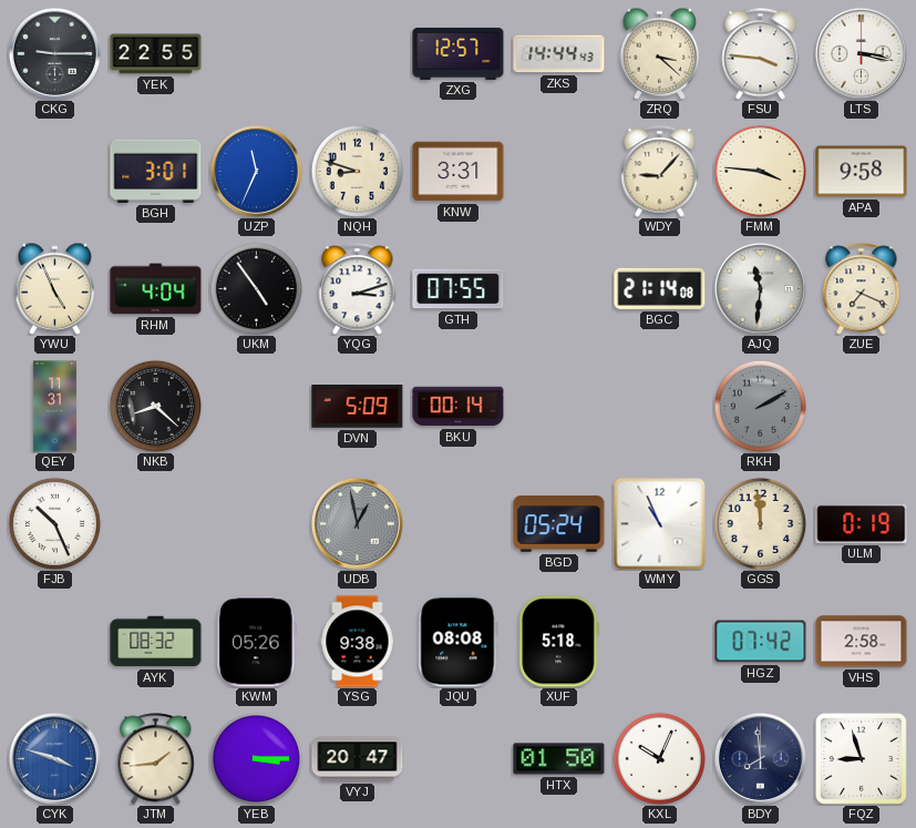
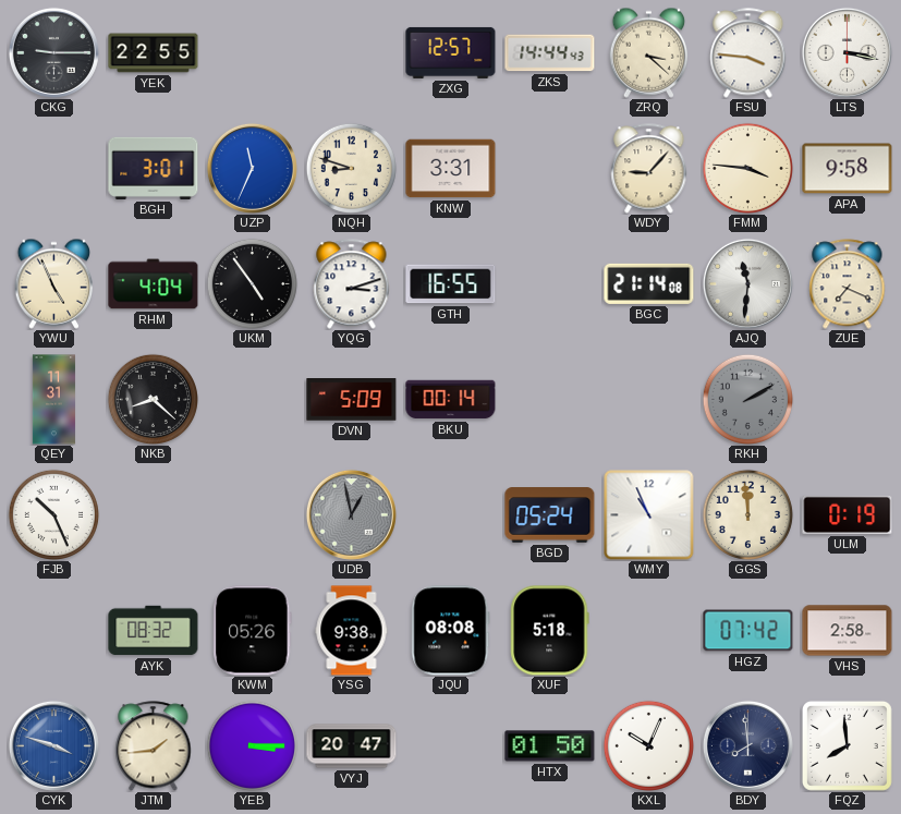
GTH: 07:55 -> 16:55 (451, 284)
FQZ: 8:57 -> 7:59 (847, 745)
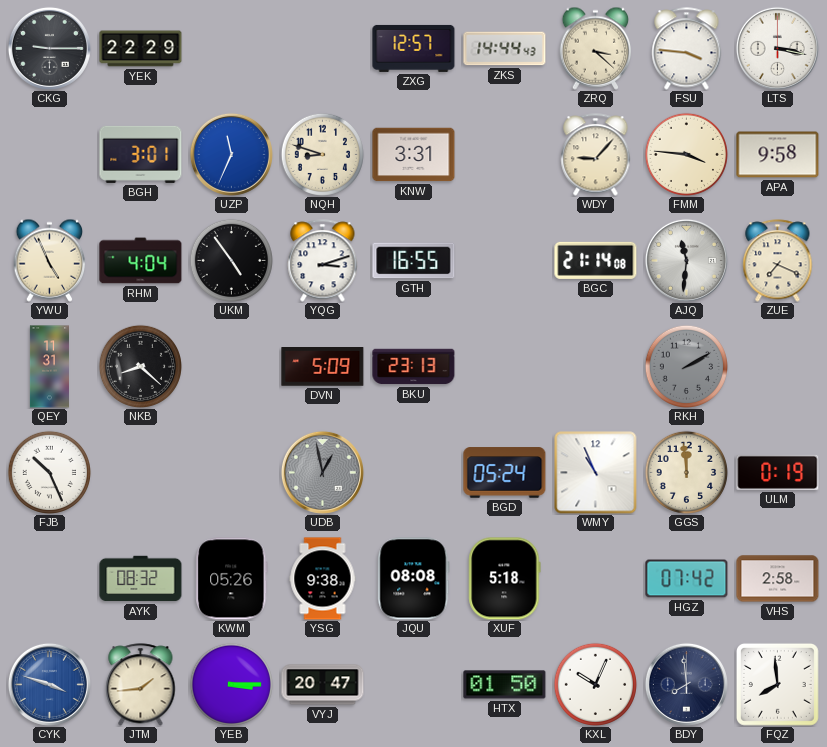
YEK: 22:55 -> 22:29 (141, 49)
BKU: 00:14 -> 23:13 (414, 367)
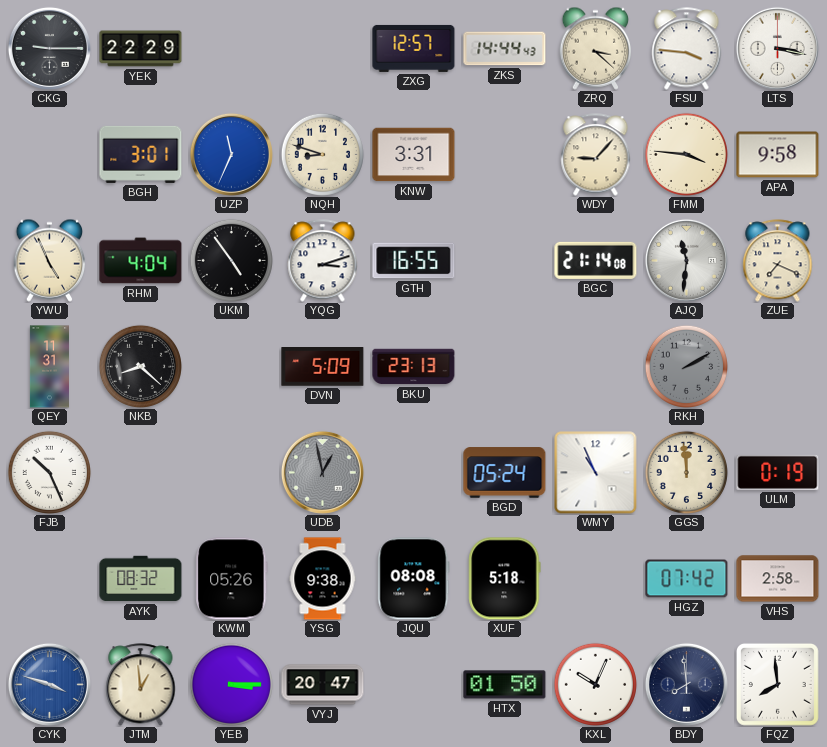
JTM: 1:44 -> 12:59 (141, 685)
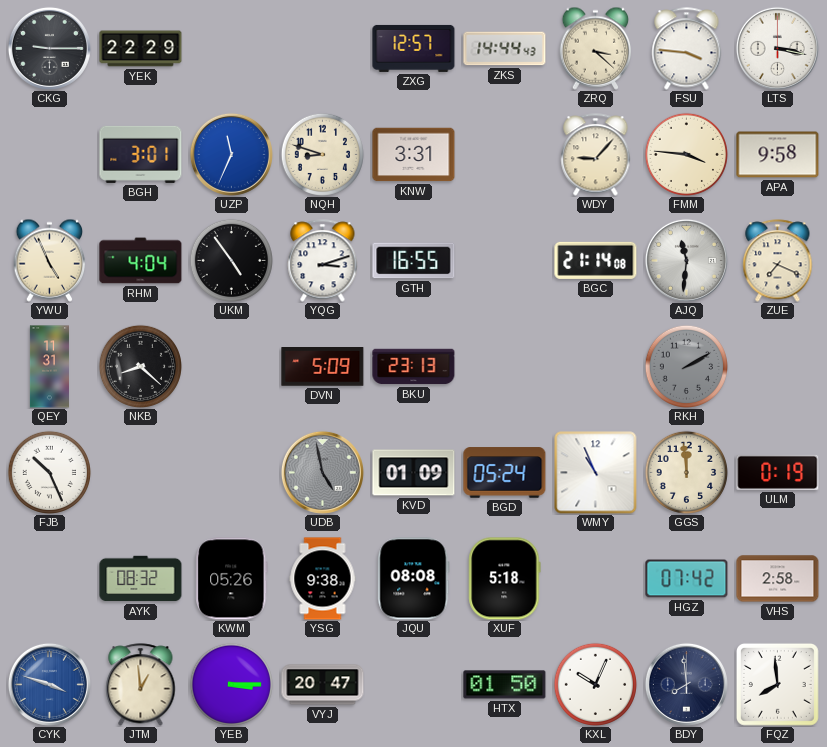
UDB: 12:58 -> 4:58 (322, 472)
KVD: none -> 01:09 (414, 473)
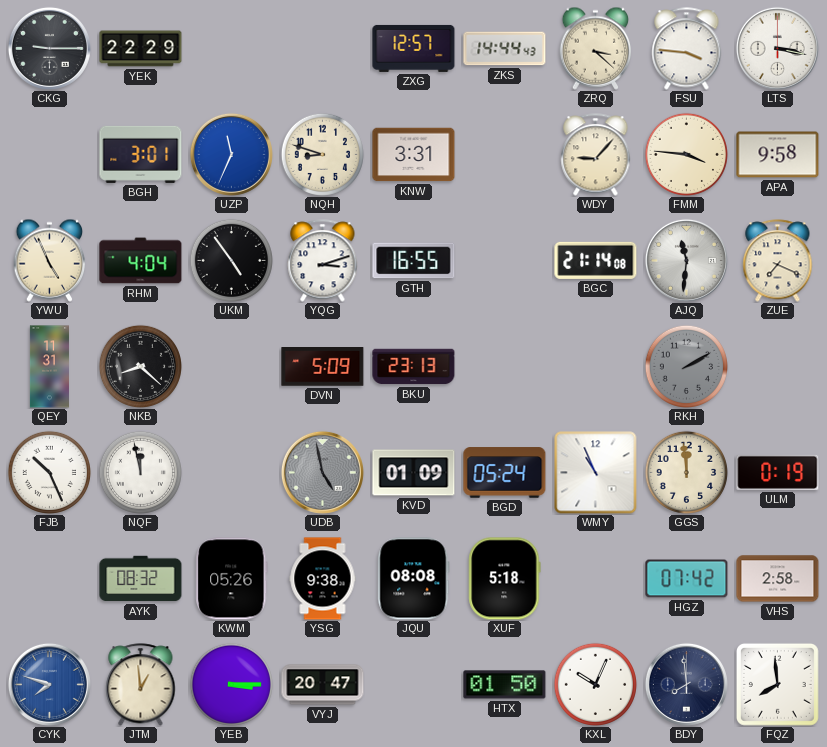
NQF: none -> 11:58 (140, 472)
CYK: 3:48 -> 7:48 (49, 684)
